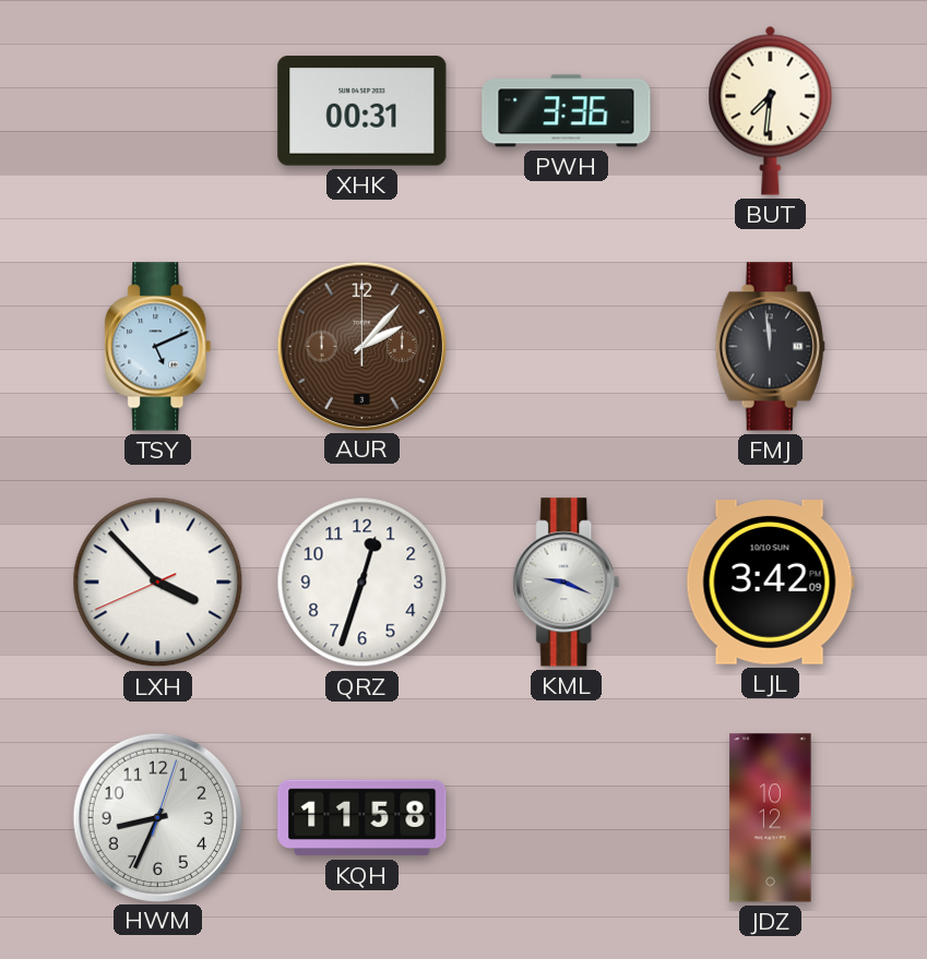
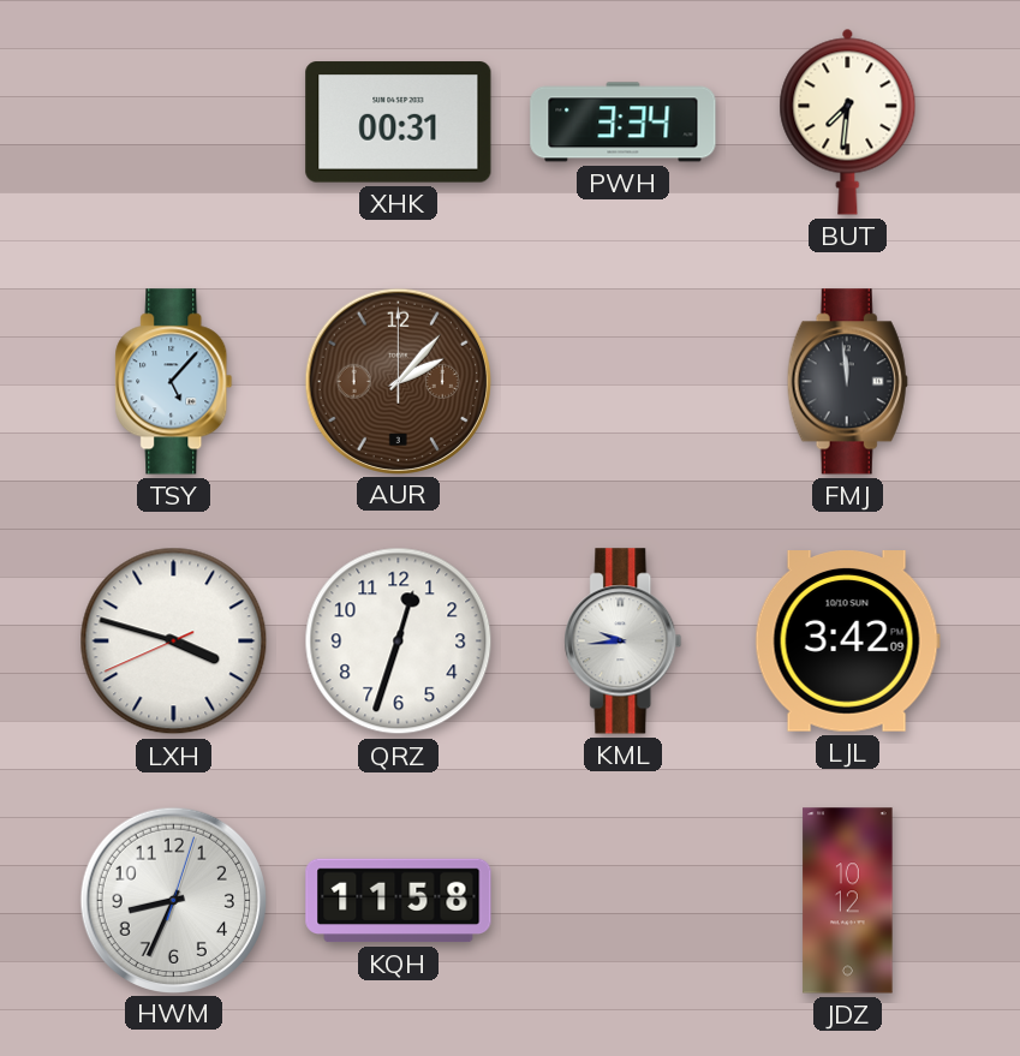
PWH: 3:36 -> 3:34 (624, 123)
TSY: 5:11 -> 5:07 (174, 382)
LXH: 3:52 -> 3:47 (174, 642)
KML: 9:19 -> 9:44 (624, 642)
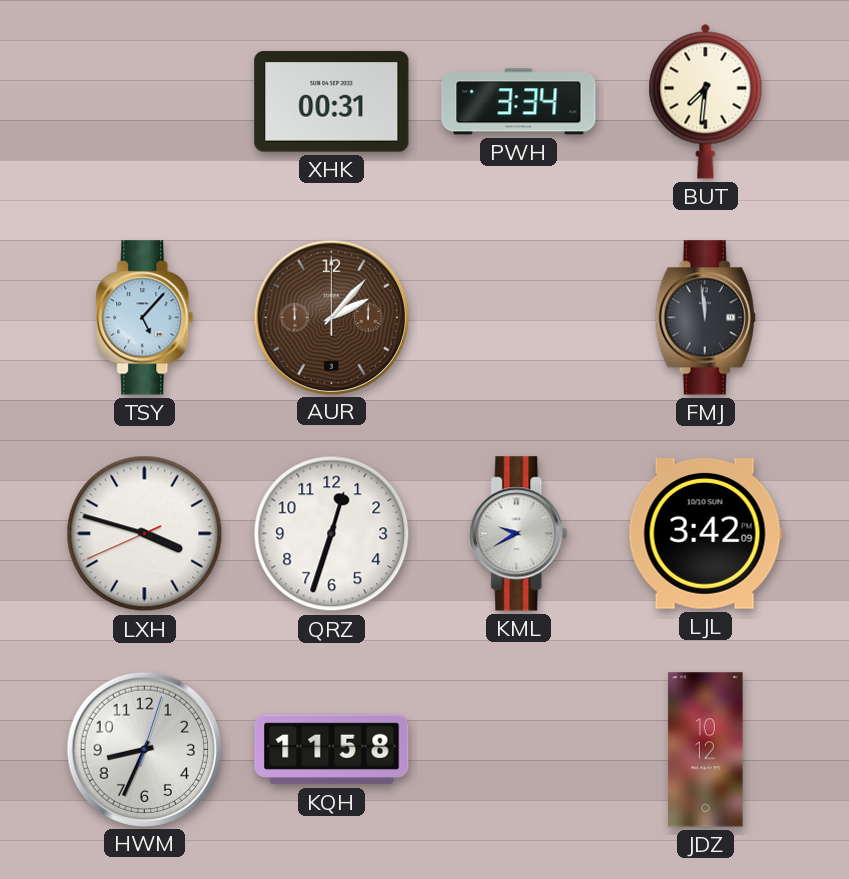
KML: 9:44 -> 9:40 (519, 534)
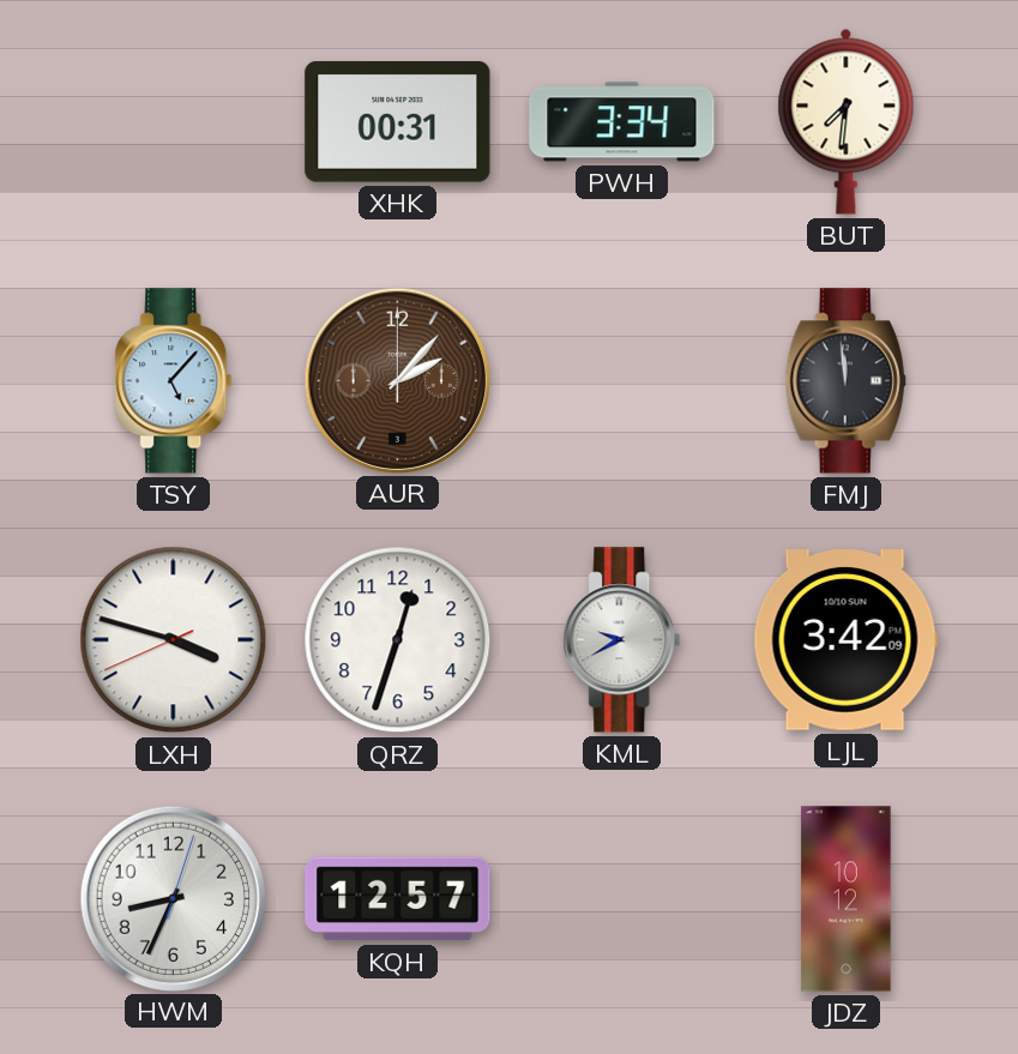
KQH: 11:58 -> 12:57 (398, 899)
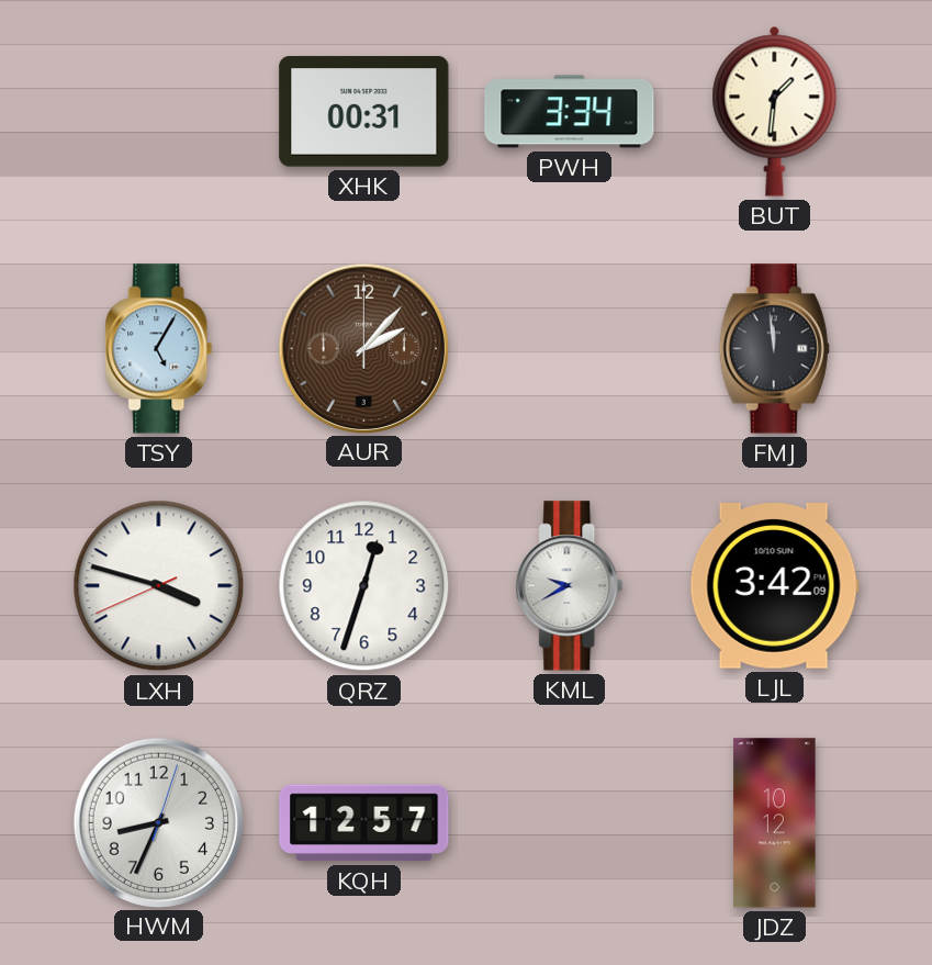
BUT: 7:31 -> 1:31 (775, 111)
TSY: 5:07 -> 5:05 (159, 349)
